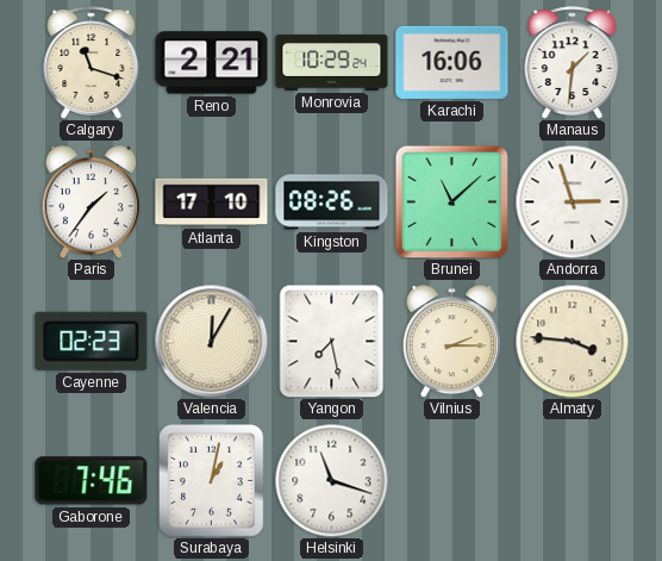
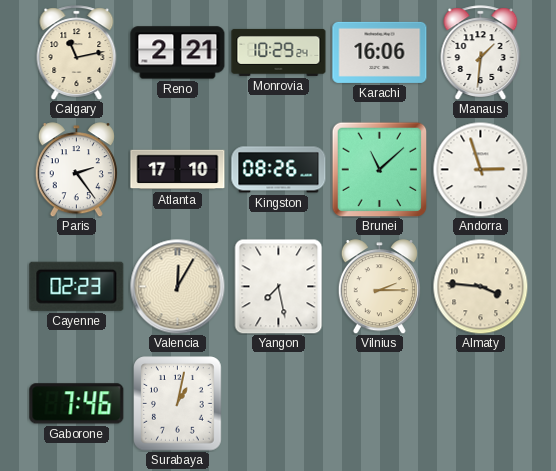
Calgary: 11:18 -> 11:13 (77, 53)
Paris: 1:36 -> 2:24 (76, 170)
Helsinki: 11:18 -> none (331, 480)
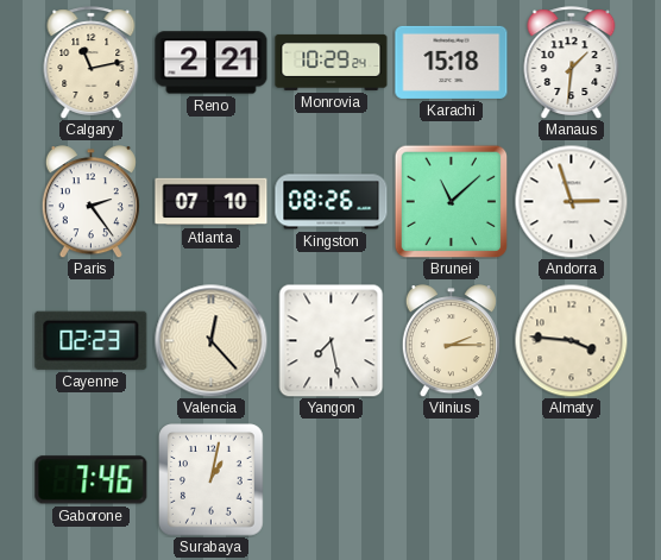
Karachi: 16:06 -> 15:18 (452, 62)
Atlanta: 17:10 -> 07:10 (212, 202)
Valencia: 12:05 -> 12:23 (210, 340)
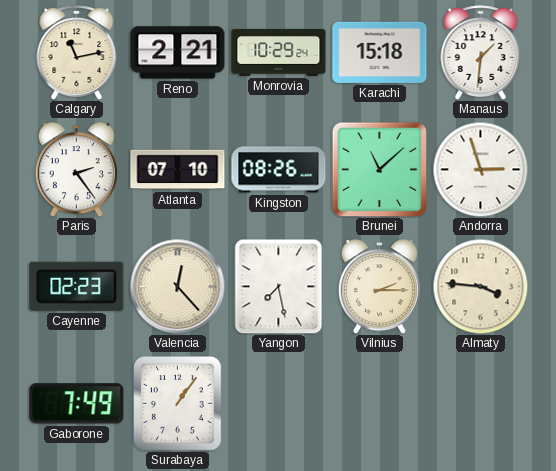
Gaborone: 7:46 -> 7:49 (77, 404)
Surabaya: 1:02 -> 1:06 (178, 404)
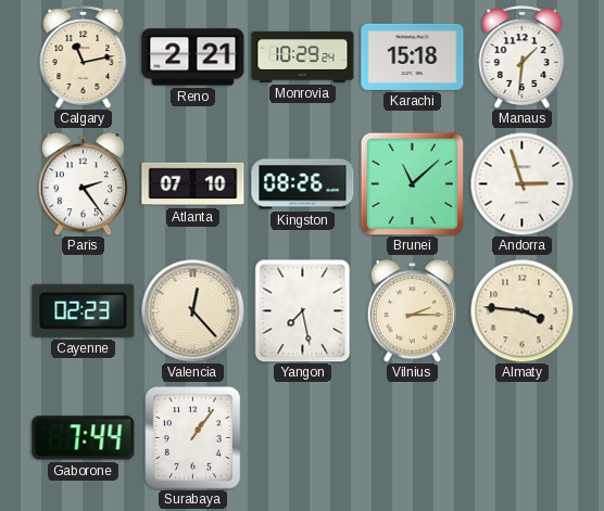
Gaborone: 7:49 -> 7:44 (84, 438)
